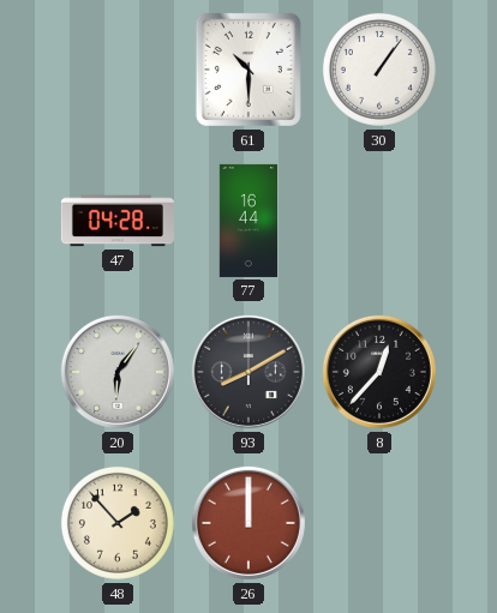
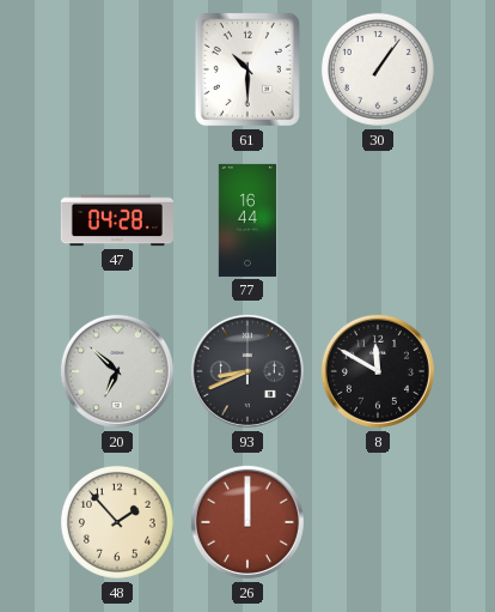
20: 6:06 -> 6:52 (117, 371)
93: 8:10 -> 8:41 (247, 371)
8: 12:37 -> 11:50 (378, 371)
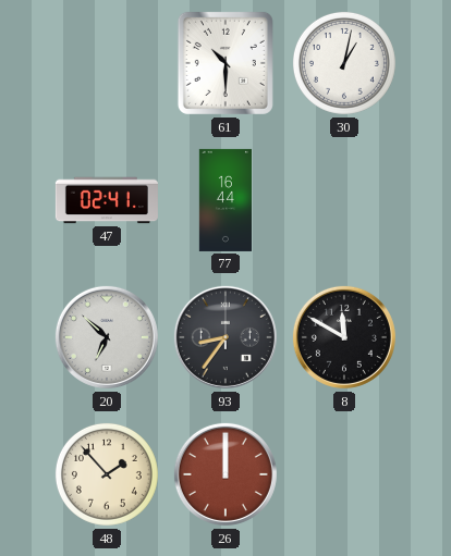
30: 1:06 -> 1:02 (344, 63)
47: 04:28 -> 02:41 (107, 200)
93: 8:41 -> 8:36 (225, 337)
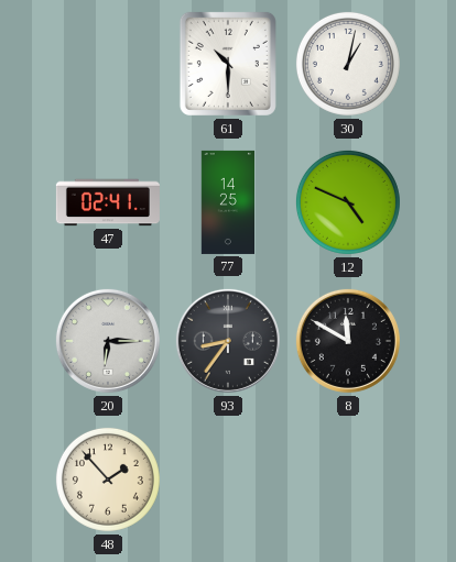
77: 16:44 -> 14:25 (227, 202)
12: none -> 4:49 (348, 202)
20: 6:52 -> 6:15 (108, 341)
26: 12:00 -> none (225, 474)
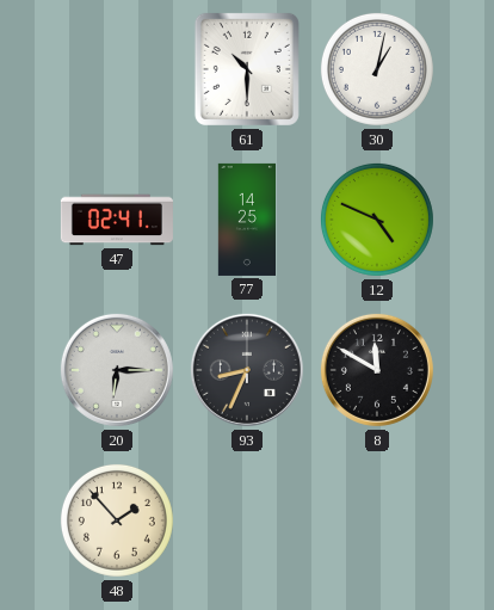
93: 8:36 -> 8:34 (247, 370)
